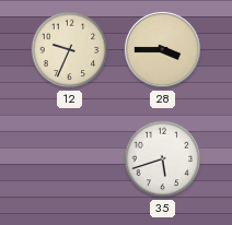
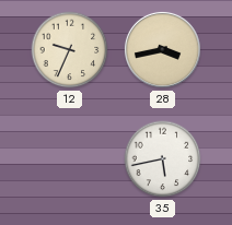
28: 3:45 -> 3:43 (162, 49)
35: 5:42 -> 5:43 (163, 159)
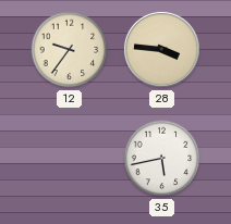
12: 9:34 -> 9:36 (70, 50)
28: 3:43 -> 3:46 (161, 49)
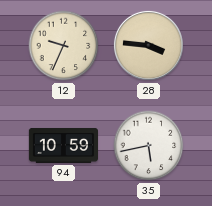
12: 9:36 -> 9:34 (64, 46)
94: none -> 10:59 (63, 145)
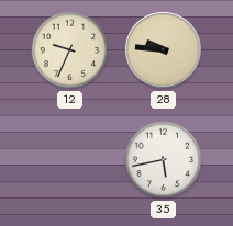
28: 3:46 -> 9:46 (163, 49)
94: 10:59 -> none (63, 145)
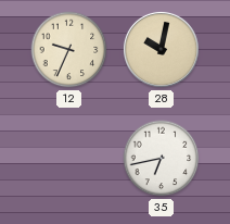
28: 9:46 -> 10:02 (161, 49)
35: 5:43 -> 6:43 (162, 159)
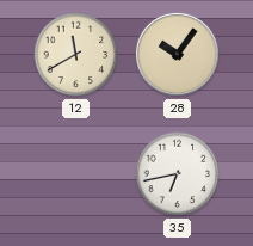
12: 9:34 -> 11:40 (76, 55)
28: 10:02 -> 10:06 (177, 54)
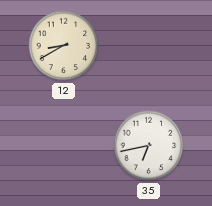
12: 11:40 -> 8:40 (64, 46)
28: 10:06 -> none (177, 54)
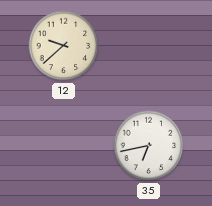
12: 8:40 -> 9:38 (64, 46)
